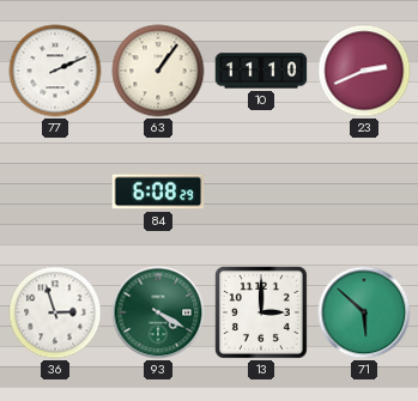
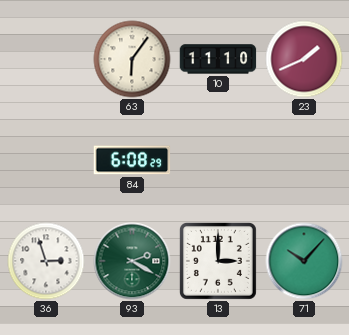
77: 2:11 -> none (55, 71)
63: 1:06 -> 6:06 (132, 59)
23: 2:41 -> 1:41 (304, 59)
93: 4:20 -> 2:20 (132, 261)
71: 5:52 -> 10:07 (304, 261)
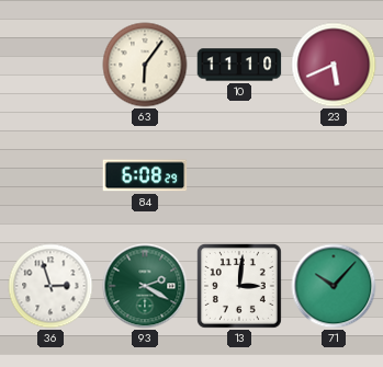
23: 1:41 -> 5:41 (334, 65)
13: 3:00 -> 3:01 (239, 286)
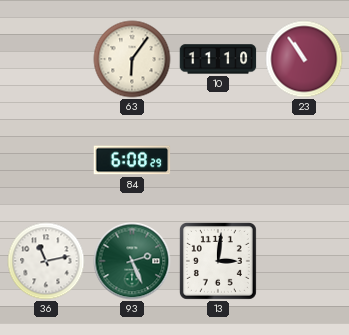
23: 5:41 -> 10:54 (304, 59)
36: 2:57 -> 11:13 (46, 261)
93: 2:20 -> 2:26 (132, 261)
71: 10:07 -> none (334, 286)
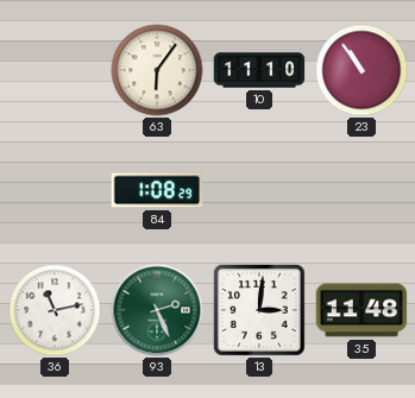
84: 6:08 -> 1:08 (157, 190)
35: none -> 11:48 (361, 310)
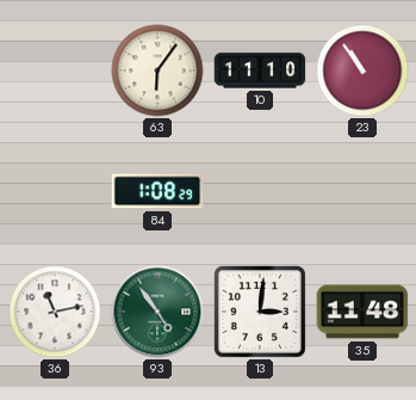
93: 2:26 -> 4:54 (157, 312)
